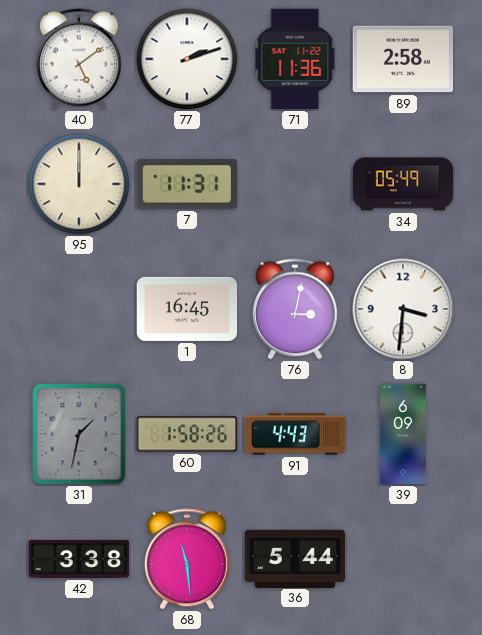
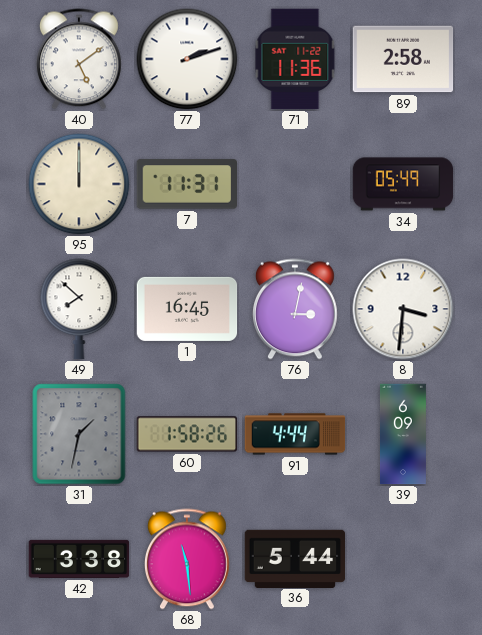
49: none -> 7:52 (79, 309)
91: 4:43 -> 4:44 (295, 434)
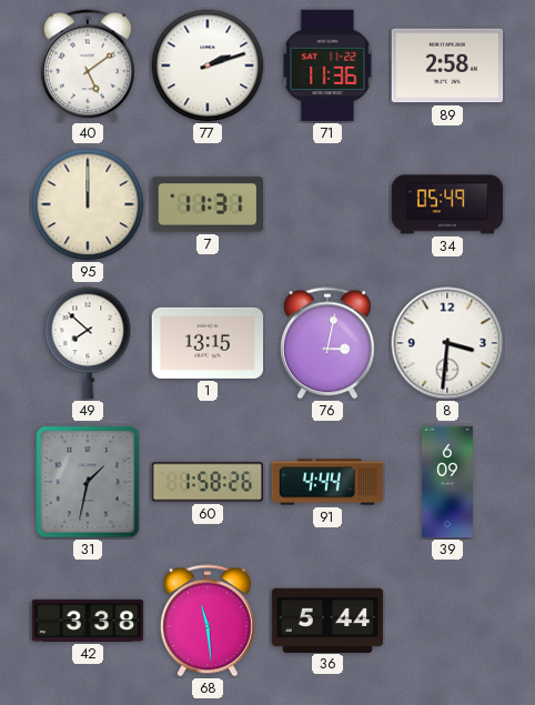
1: 16:45 -> 13:15 (208, 343)
